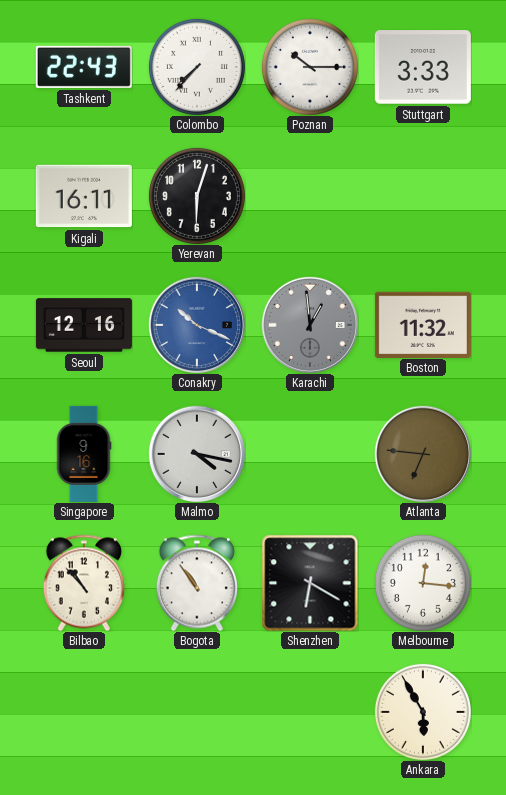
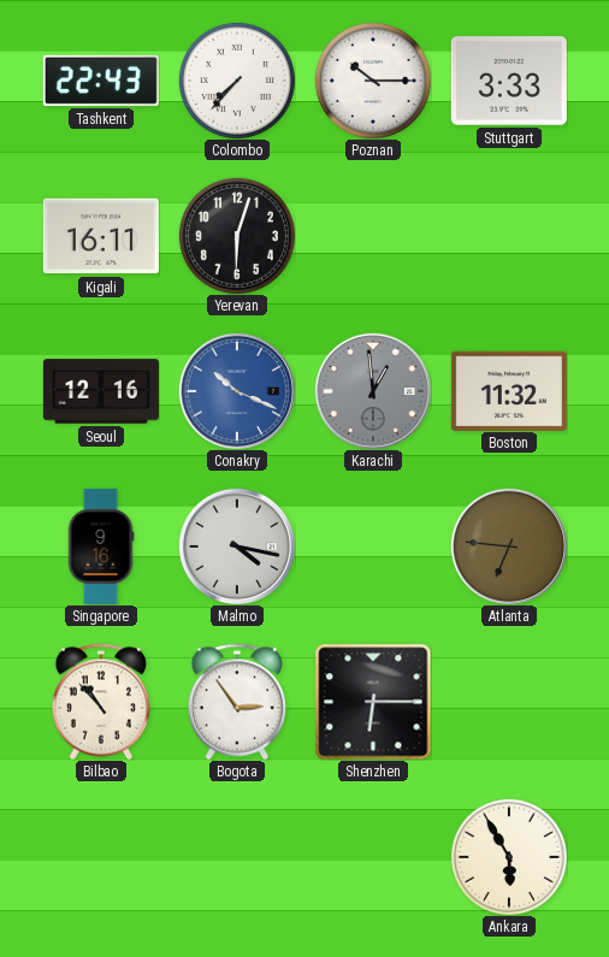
Bogota: 10:54 -> 2:54 (237, 702)
Shenzhen: 6:20 -> 6:15 (373, 702)
Melbourne: 12:16 -> none (423, 583)
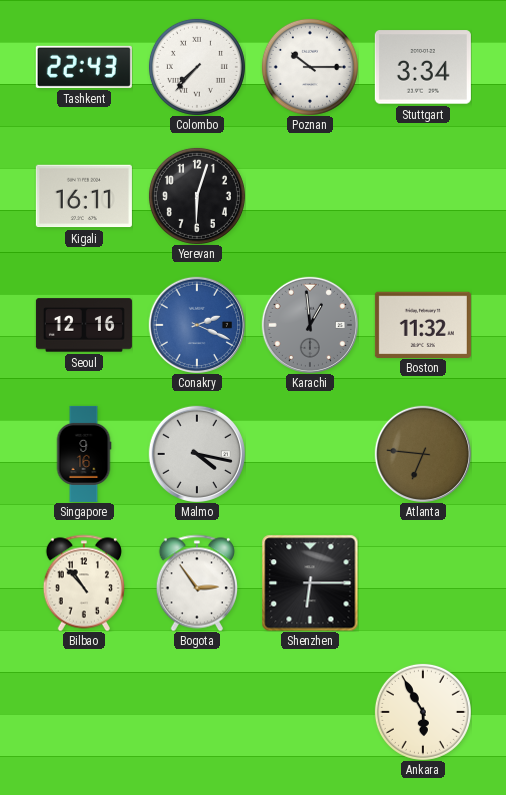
Stuttgart: 3:33 -> 3:34 (423, 67)
Conakry: 10:19 -> 2:19 (197, 325)
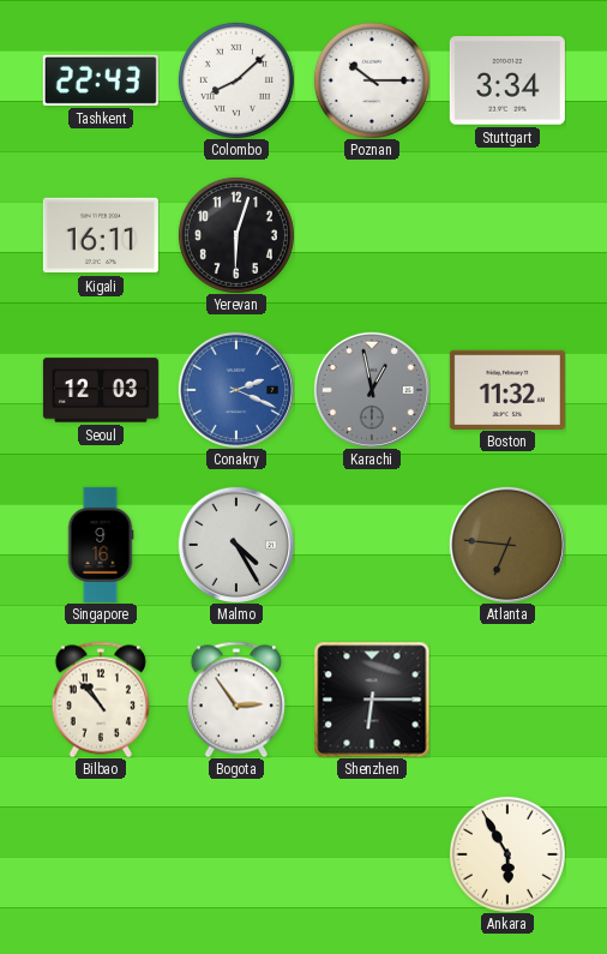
Colombo: 7:37 -> 8:08 (236, 80)
Seoul: 12:16 -> 12:03 (101, 390)
Karachi: 12:59 -> 12:58 (372, 390)
Malmo: 4:17 -> 4:25 (236, 545)
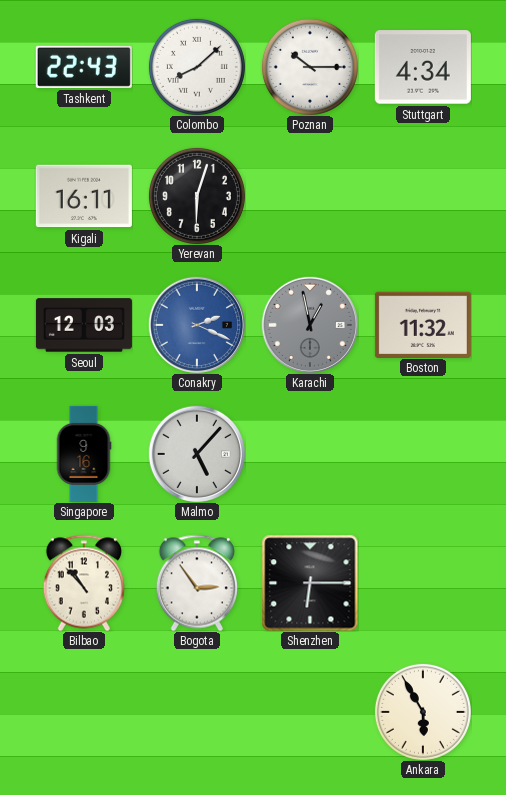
Stuttgart: 3:34 -> 4:34 (423, 67)
Malmo: 4:25 -> 5:07 (197, 454)
Atlanta: 6:46 -> none (507, 545)
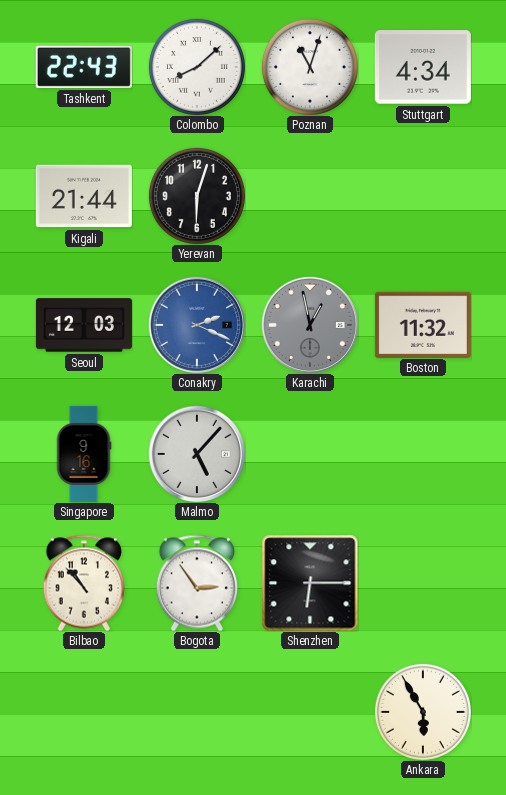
Poznan: 10:15 -> 11:03 (310, 67)
Kigali: 16:11 -> 21:44 (84, 196)
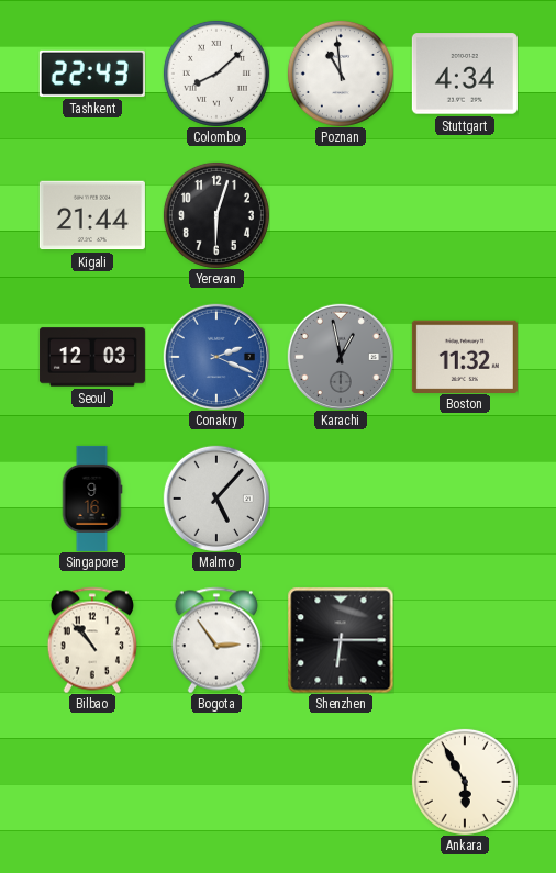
Poznan: 11:03 -> 10:59 (341, 74)
